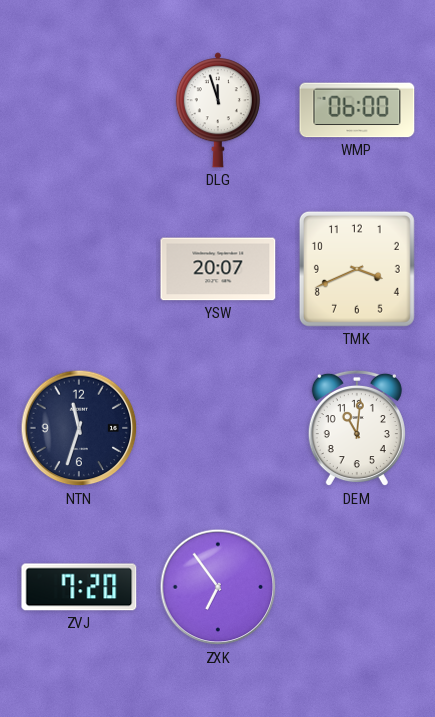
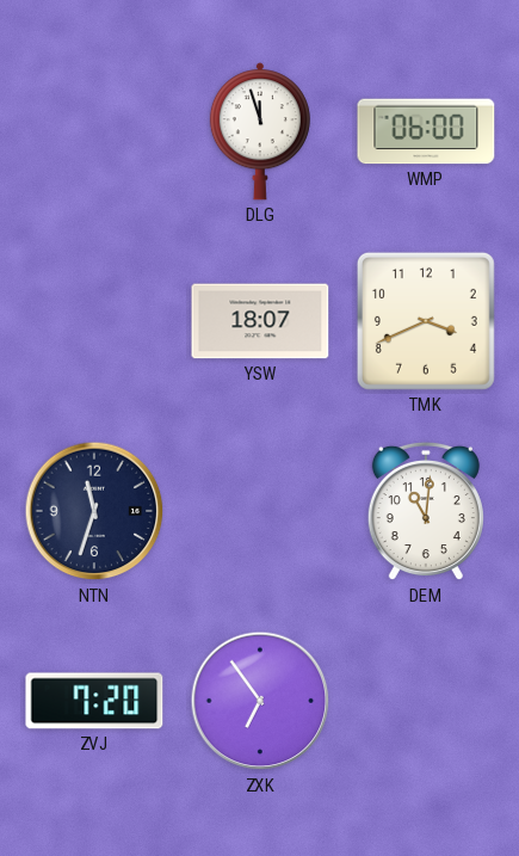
YSW: 20:07 -> 18:07 (260, 321)
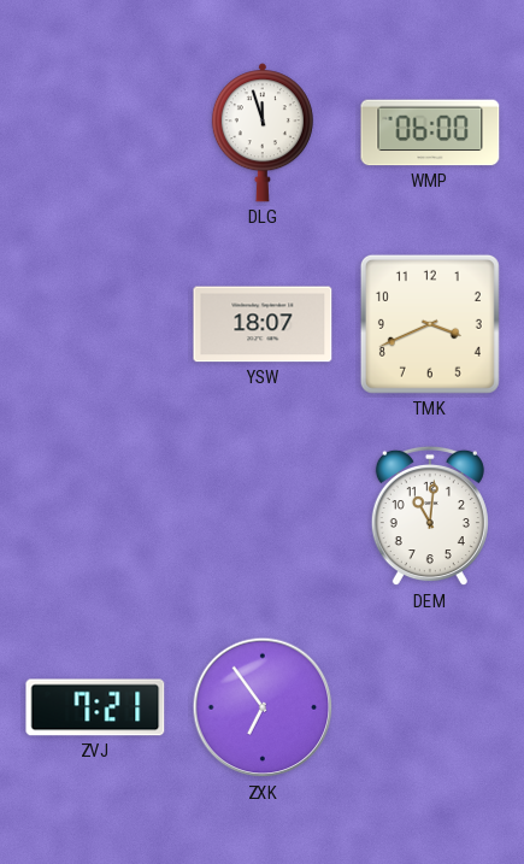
NTN: 11:33 -> none (94, 511)
ZVJ: 7:20 -> 7:21 (95, 707)
